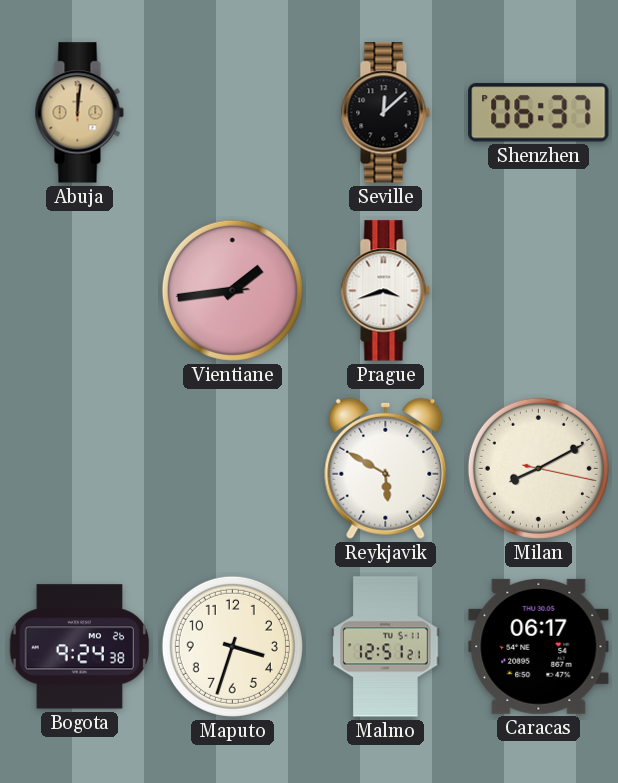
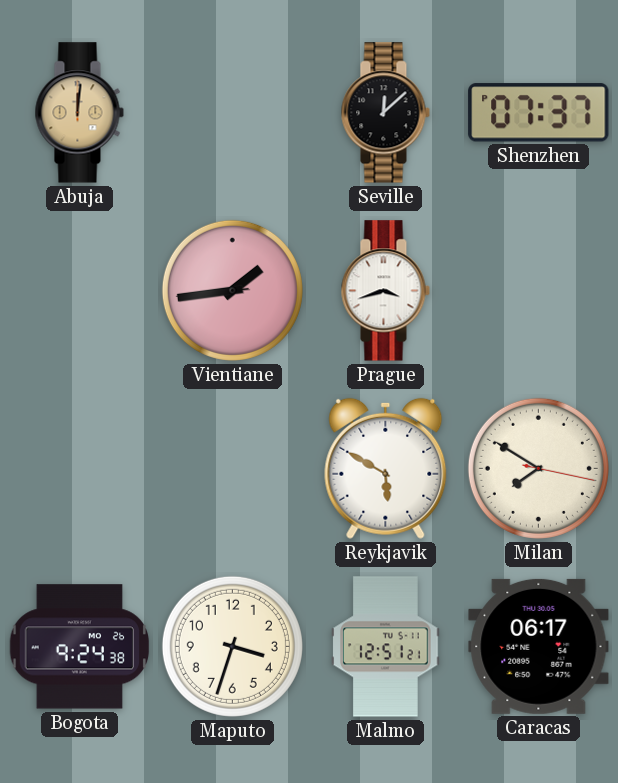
Shenzhen: 06:37 -> 07:37 (539, 113)
Milan: 8:10 -> 7:50 (538, 468)
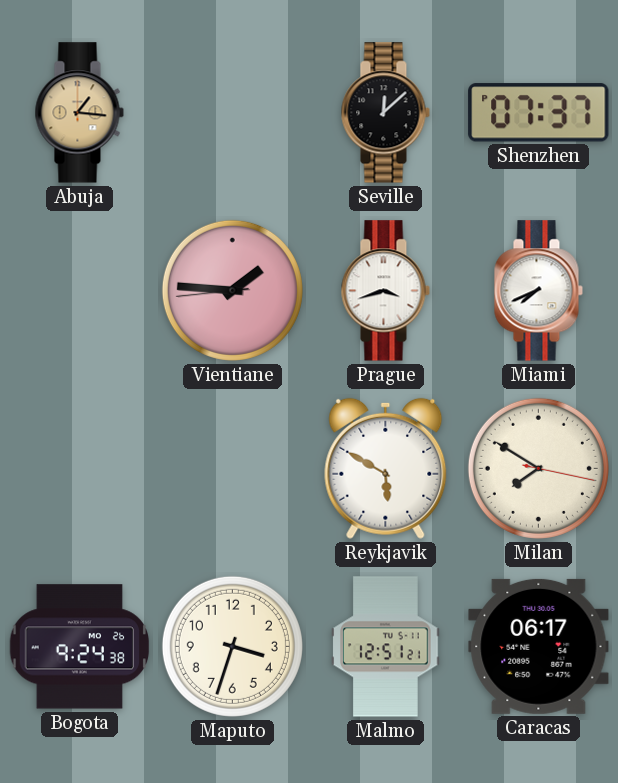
Abuja: 12:01 -> 1:16 (79, 113)
Vientiane: 1:43 -> 1:45 (232, 290)
Miami: none -> 7:41 (538, 291)
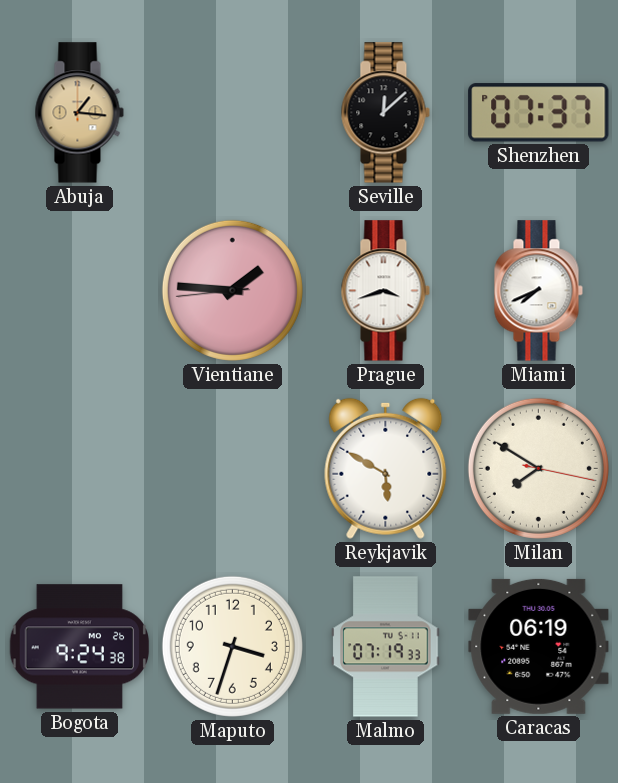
Malmo: 12:51 -> 07:19 (386, 647)
Caracas: 06:17 -> 06:19 (539, 646)
